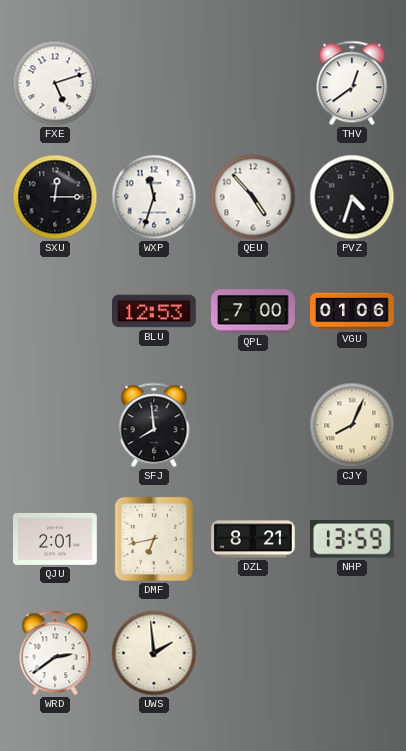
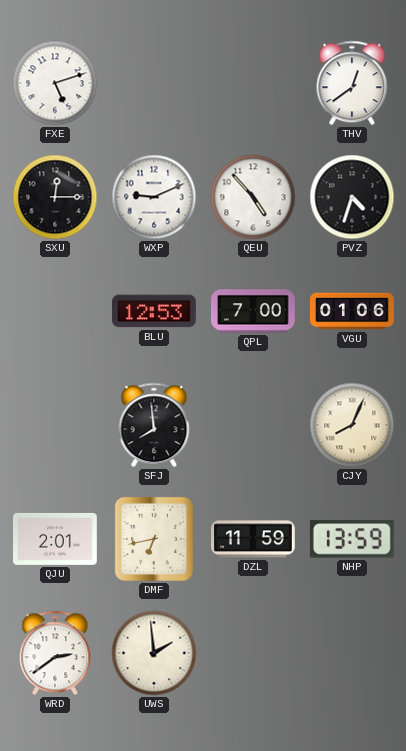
WXP: 11:33 -> 9:11 (154, 197)
DZL: 8:21 -> 11:59 (254, 539)
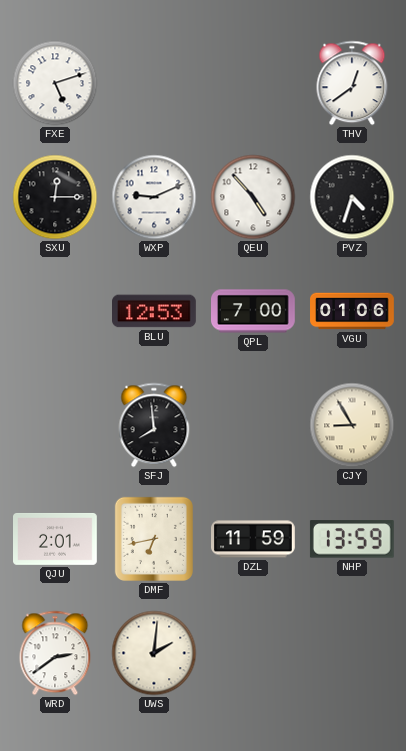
CJY: 8:04 -> 8:55 (352, 425)
UWS: 1:59 -> 2:01 (154, 653)
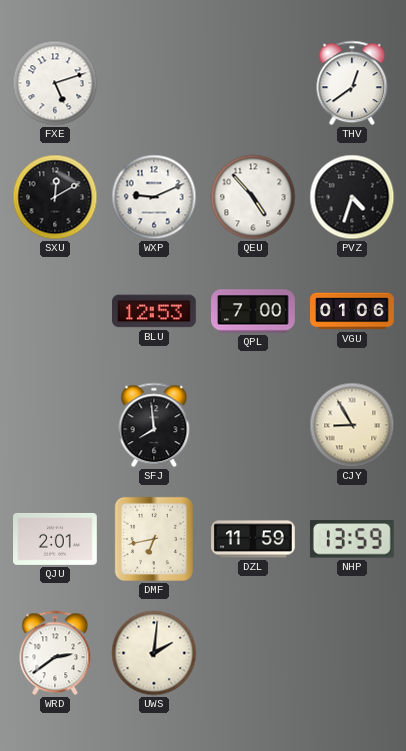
SXU: 12:15 -> 12:10 (55, 197)
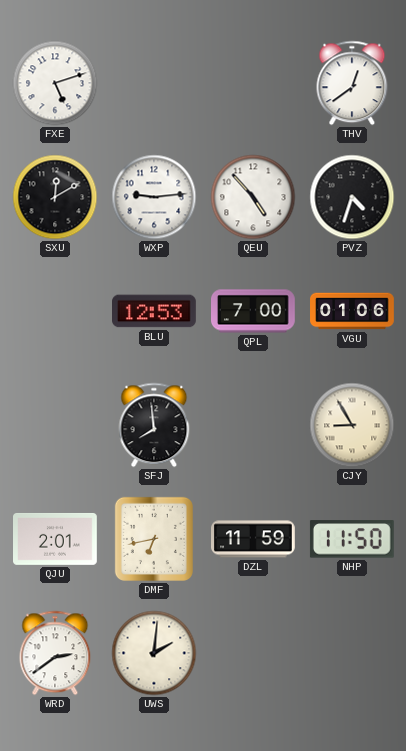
WXP: 9:11 -> 9:14 (154, 197)
NHP: 13:59 -> 11:50 (352, 539)
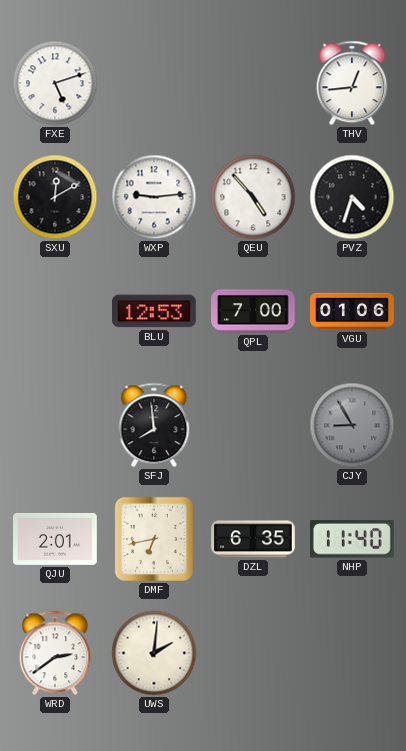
THV: 12:39 -> 12:44 (352, 83)
CJY dial: cream -> grey (352, 425)
DZL: 11:59 -> 6:35 (254, 539)
NHP: 11:50 -> 11:40 (352, 539)
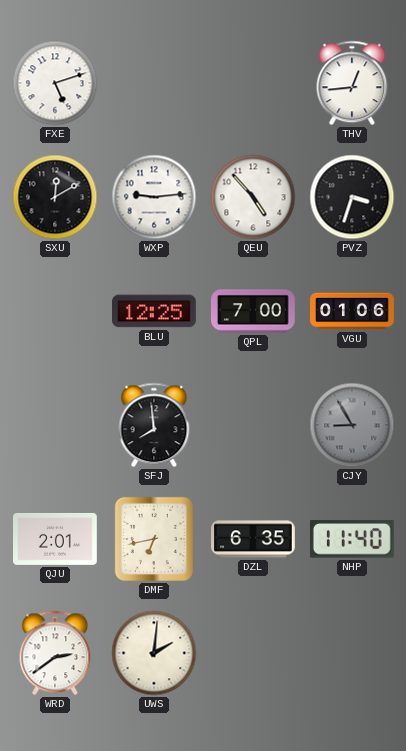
PVZ: 4:33 -> 3:33 (352, 197)
BLU: 12:53 -> 12:25 (155, 311)
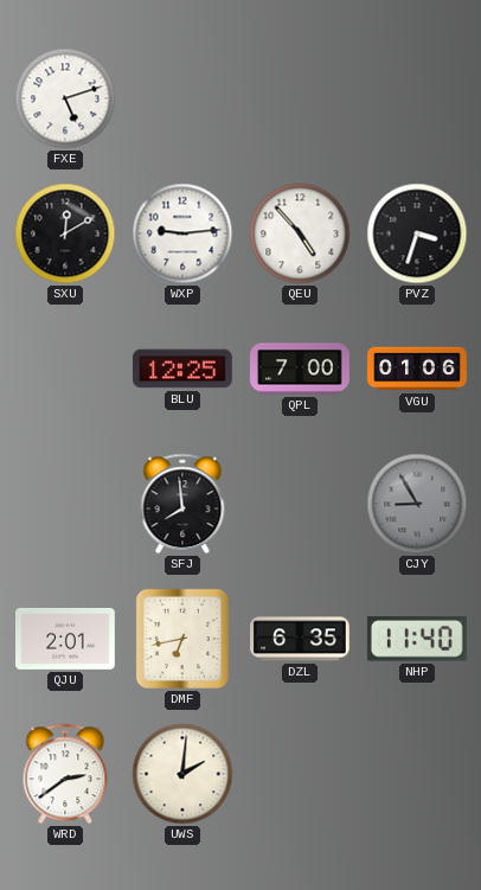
THV: 12:44 -> none (352, 83)
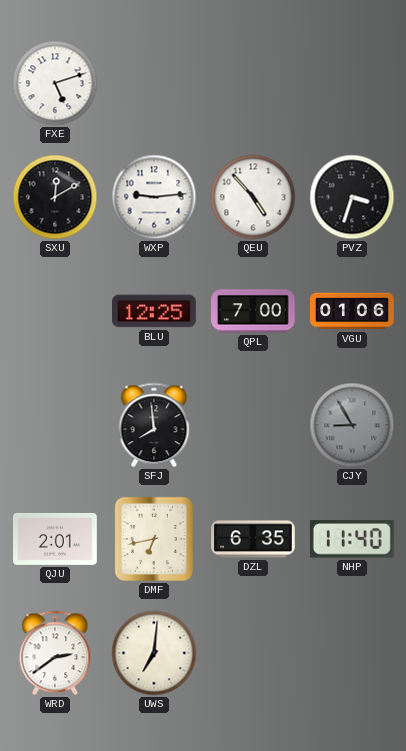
UWS: 2:01 -> 7:01 (154, 653)
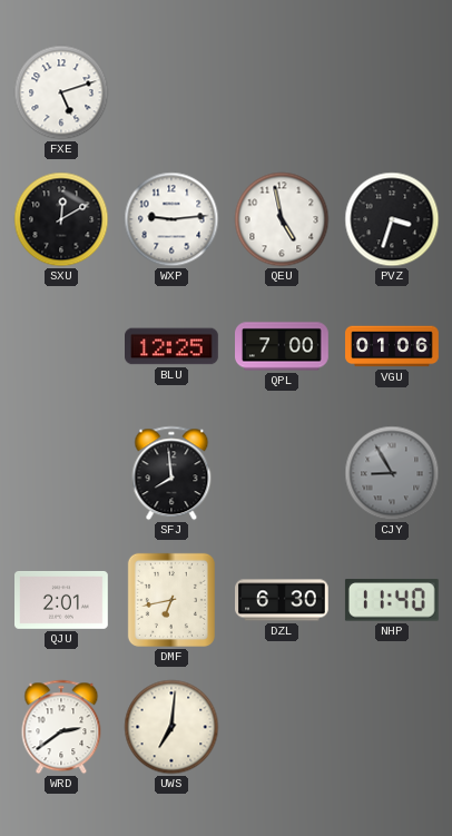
QEU: 4:53 -> 4:58 (282, 219)
DZL: 6:35 -> 6:30 (283, 600)
